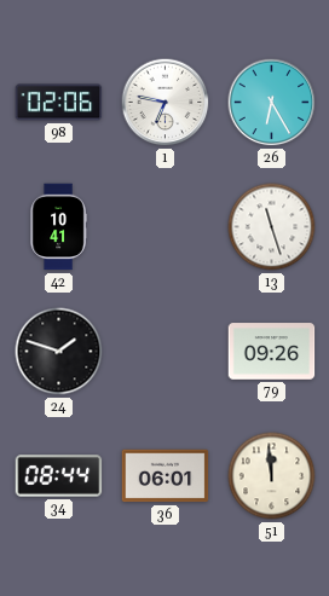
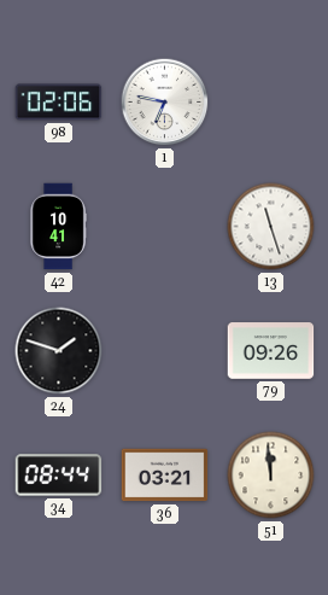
26: 6:25 -> none (272, 103)
36: 06:01 -> 03:21 (165, 476)
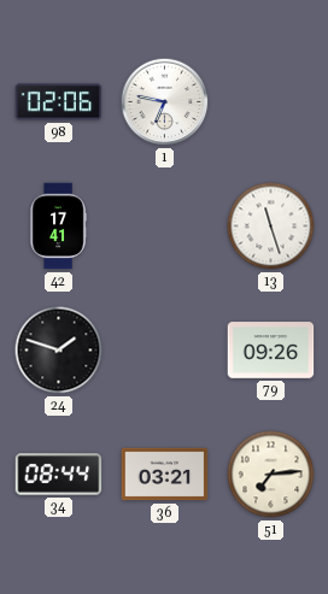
42: 10:41 -> 17:41 (58, 227)
51: 11:59 -> 7:14 (271, 475)
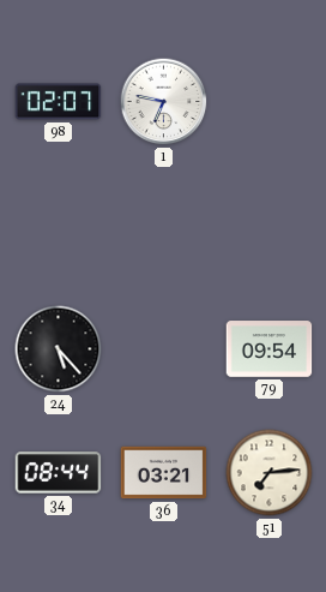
98: 02:06 -> 02:07 (59, 102)
42: 17:41 -> none (58, 227)
13: 11:27 -> none (271, 227)
24: 1:48 -> 5:23 (59, 349)
79: 09:26 -> 09:54 (270, 349)
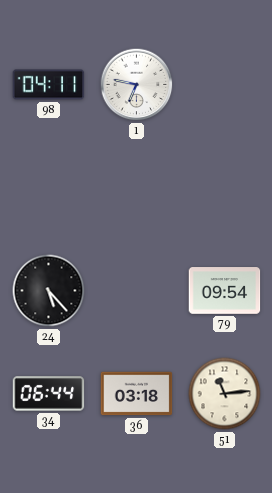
98: 02:07 -> 04:11 (49, 85)
34: 08:44 -> 06:44 (49, 394)
36: 03:21 -> 03:18 (137, 394)
51: 7:14 -> 11:14 (225, 394)
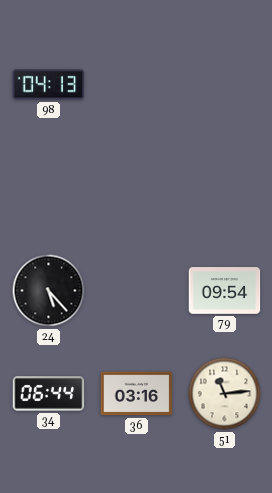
98: 04:11 -> 04:13 (49, 85)
1: 6:47 -> none (137, 85)
36: 03:18 -> 03:16 (137, 394)
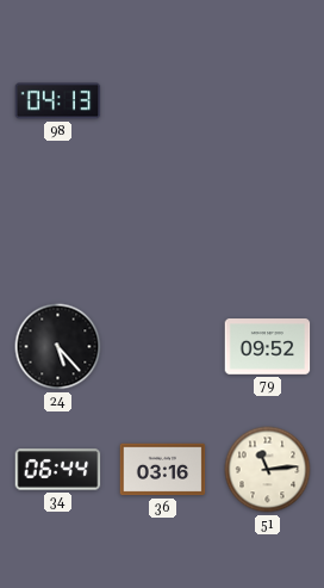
79: 09:54 -> 09:52 (268, 347)
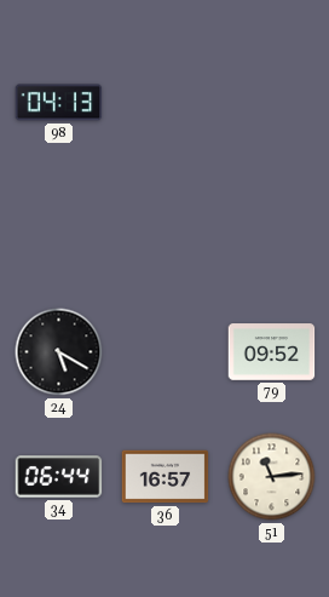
24: 5:23 -> 5:20 (59, 352)
36: 03:16 -> 16:57 (166, 477)
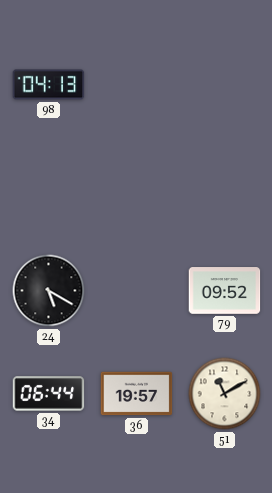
36: 16:57 -> 19:57 (137, 394)
51: 11:14 -> 11:10 (225, 394)
